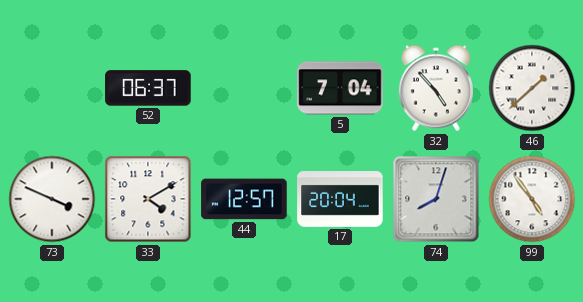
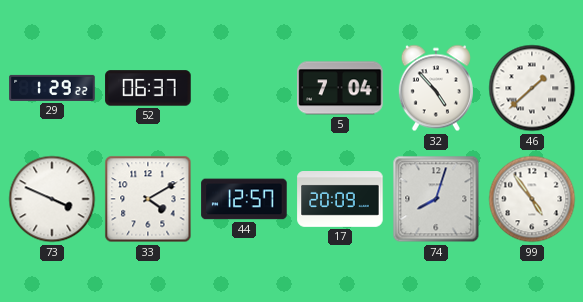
29: none -> 1:29 (52, 88)
17: 20:04 -> 20:09 (340, 200)
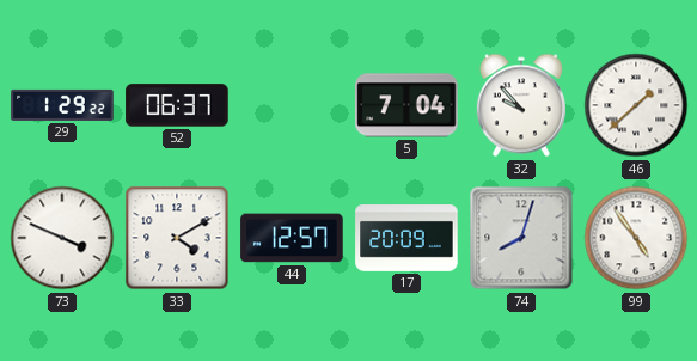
32: 4:53 -> 9:53 (521, 105)
